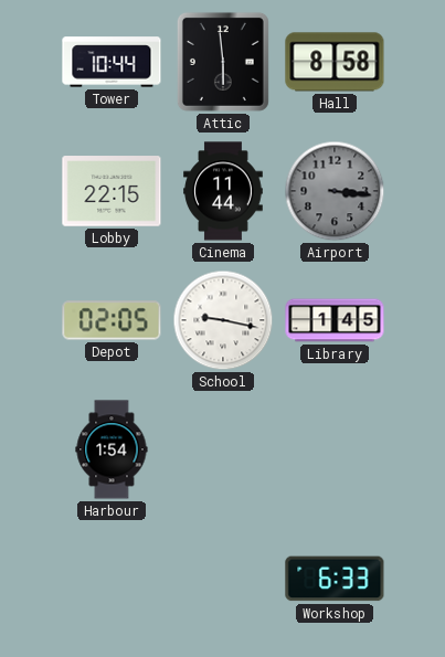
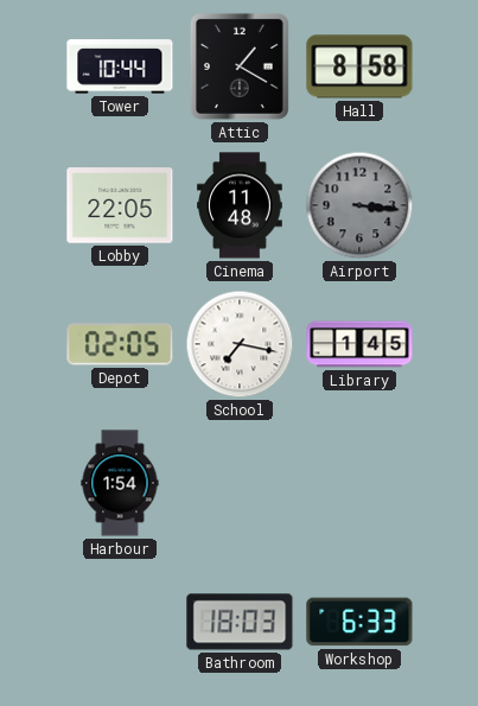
Attic: 5:59 -> 1:20 (240, 66)
Lobby: 22:15 -> 22:05 (120, 205)
Cinema: 11:44 -> 11:48 (240, 205)
School: 9:17 -> 7:17 (240, 344)
Bathroom: none -> 18:03 (240, 622)
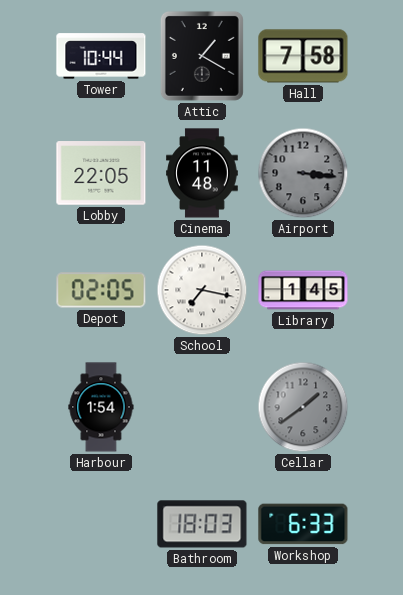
Hall: 8:58 -> 7:58 (303, 56)
Cellar: none -> 1:39 (303, 407)
